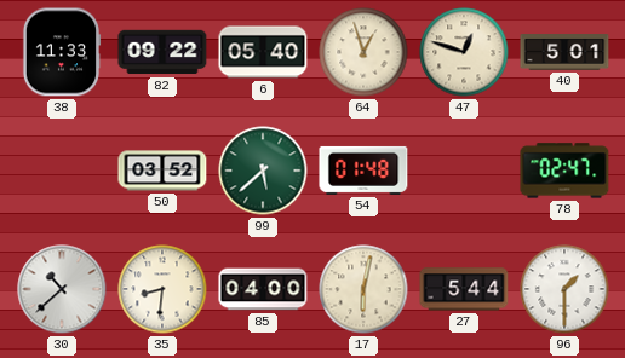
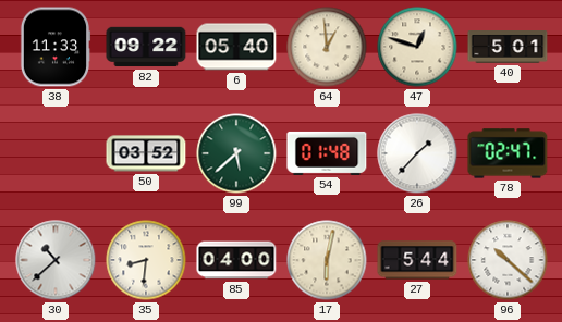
64: 12:57 -> 12:59 (327, 47)
26: none -> 1:37 (417, 153)
96: 1:30 -> 10:22 (508, 260)
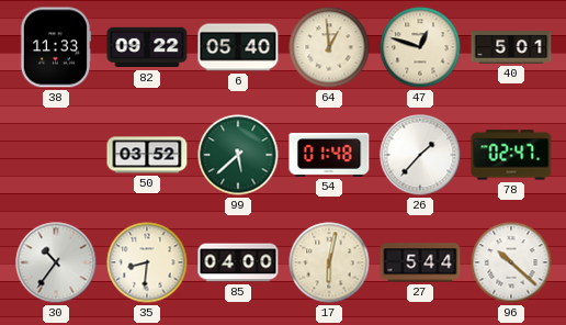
30: 10:38 -> 10:36 (56, 262)
